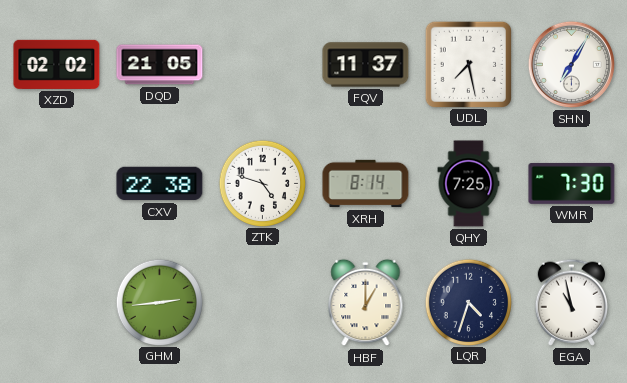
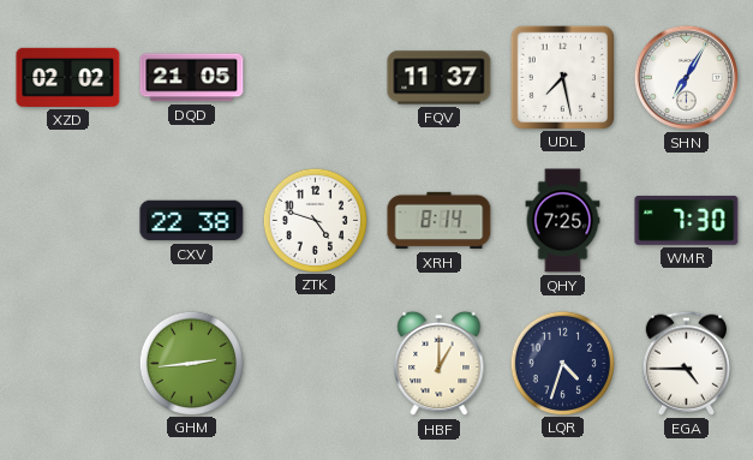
EGA: 10:58 -> 4:45 (686, 363)
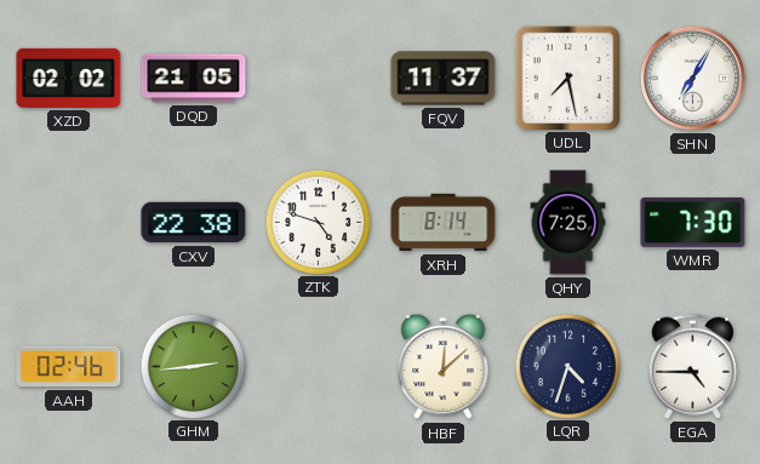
AAH: none -> 02:46 (69, 367)
HBF: 1:00 -> 12:08 (444, 367)
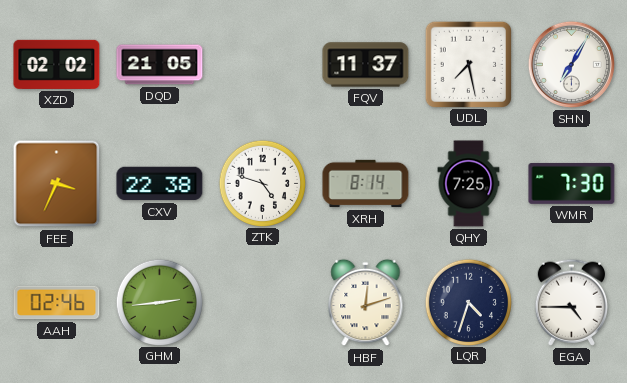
FEE: none -> 3:34 (57, 184)
HBF: 12:08 -> 12:12 (366, 303)
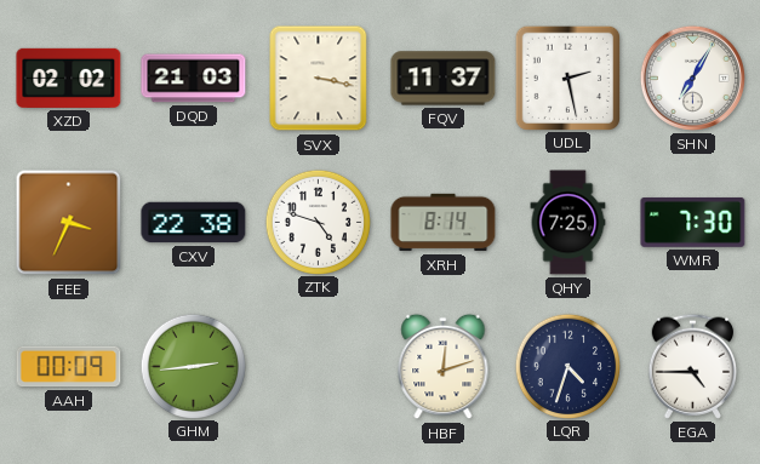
DQD: 21:05 -> 21:03 (194, 79)
SVX: none -> 3:17 (319, 79)
UDL: 7:28 -> 2:28 (567, 78)
AAH: 02:46 -> 00:09 (69, 367)
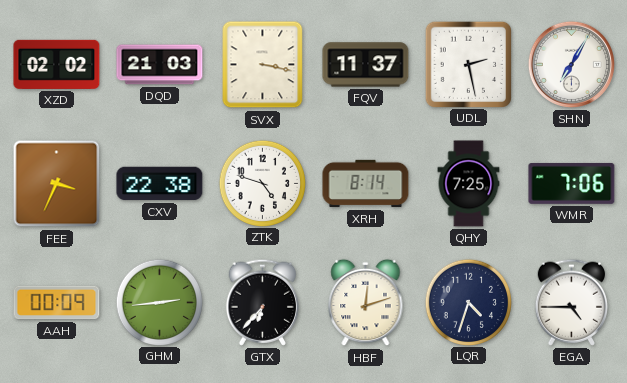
WMR: 7:30 -> 7:06 (572, 183)
GTX: none -> 6:37 (262, 302)
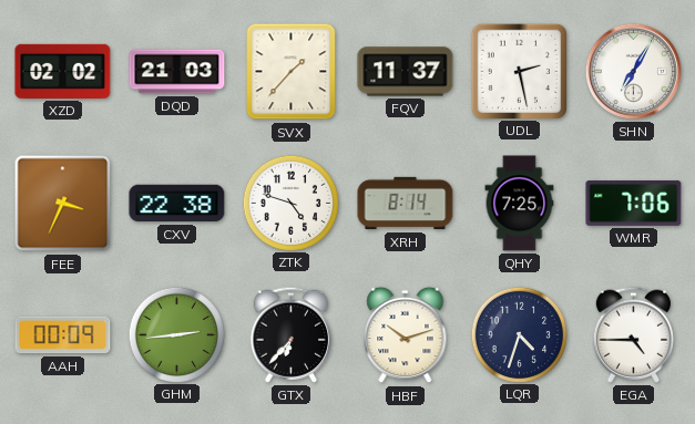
SVX: 3:17 -> 1:37 (292, 72)
HBF: 12:12 -> 10:12 (406, 335)
